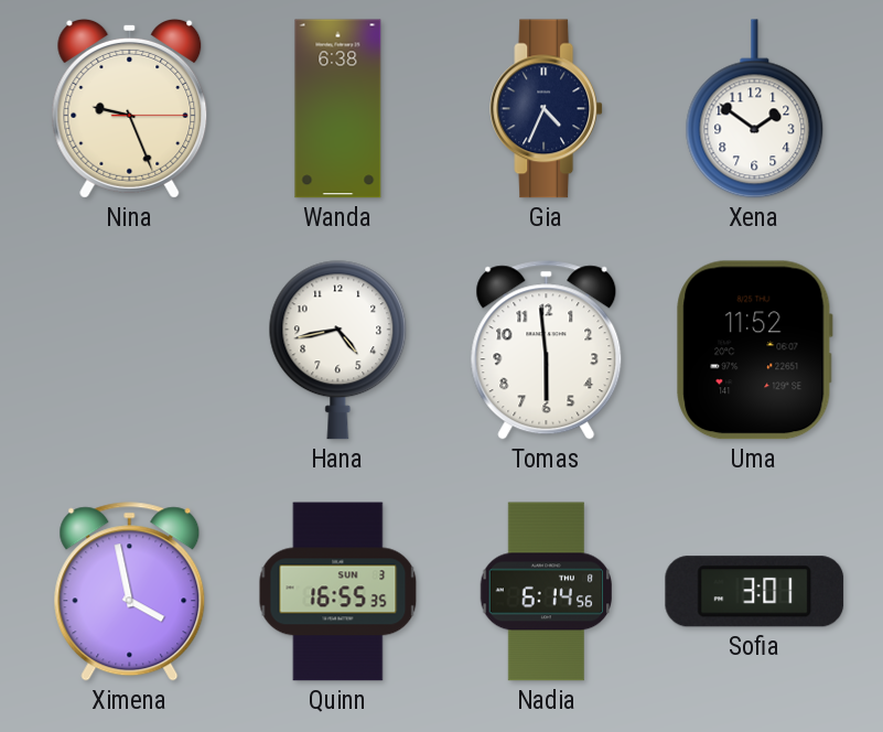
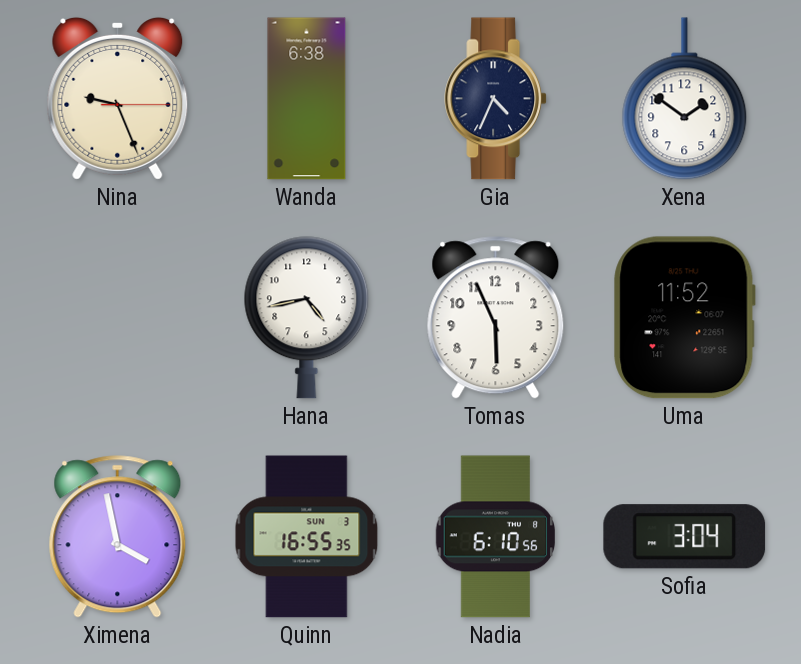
Tomas: 5:59 -> 5:56 (496, 318)
Nadia: 6:14 -> 6:10 (496, 537)
Sofia: 3:01 -> 3:04 (685, 537)
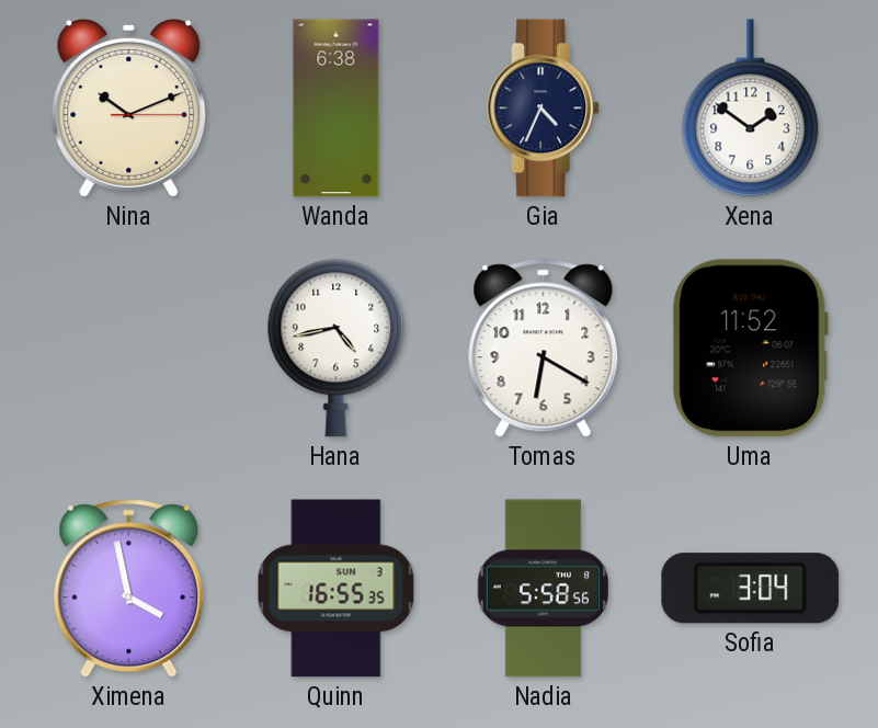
Nina: 9:26 -> 10:11 (129, 107)
Tomas: 5:56 -> 6:20 (544, 349)
Nadia: 6:10 -> 5:58 (544, 589)
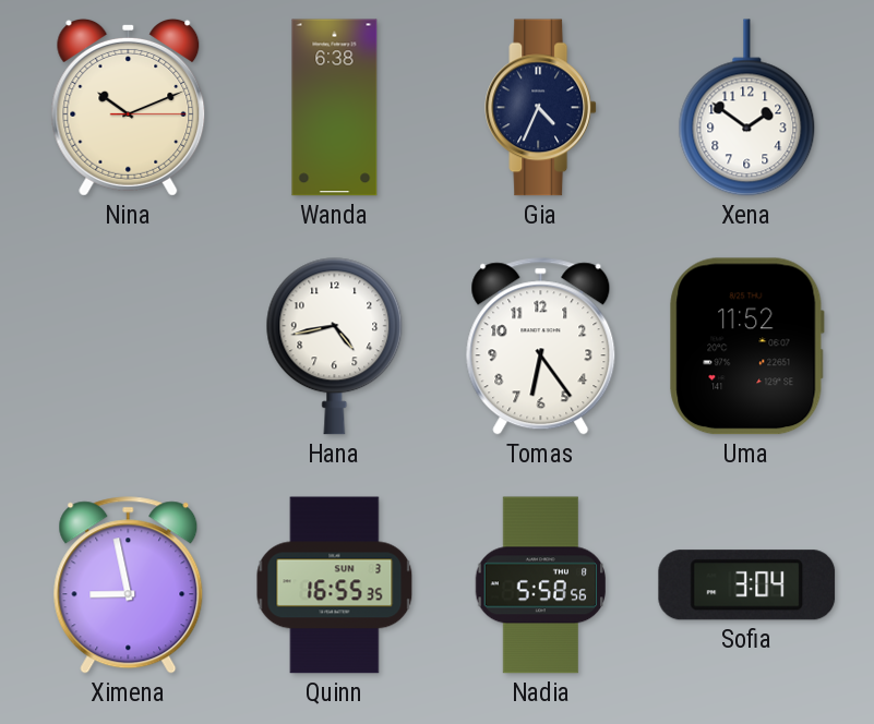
Tomas: 6:20 -> 6:24 (541, 347)
Ximena: 3:58 -> 8:58 (129, 586)
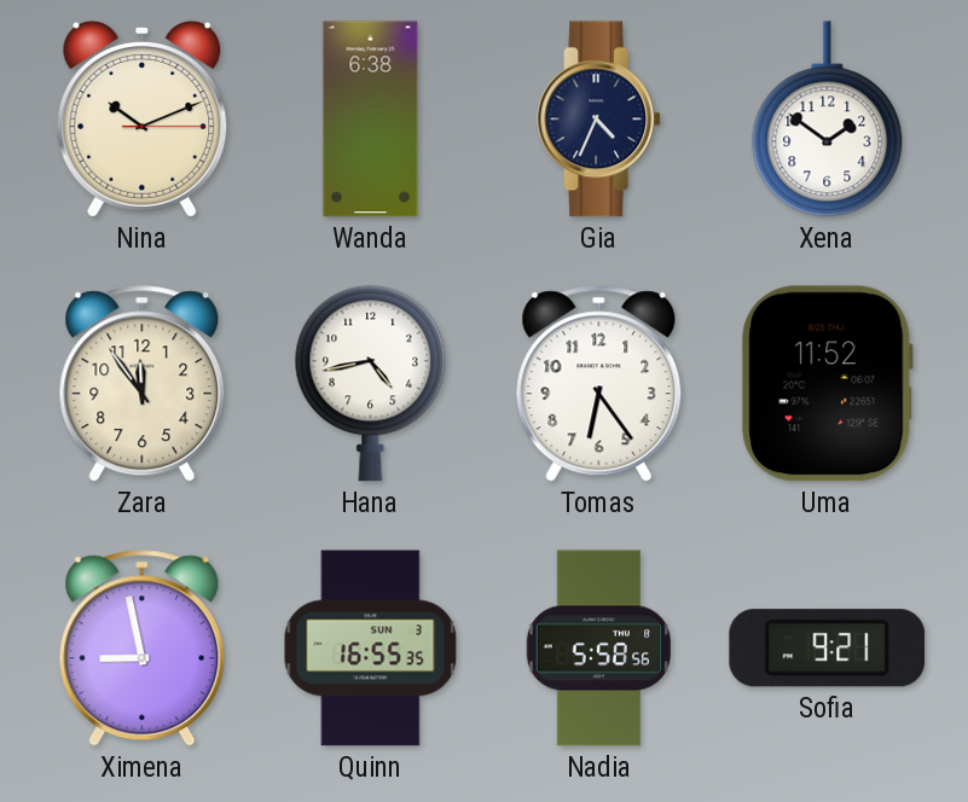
Zara: none -> 11:54 (143, 384)
Sofia: 3:04 -> 9:21 (828, 649)
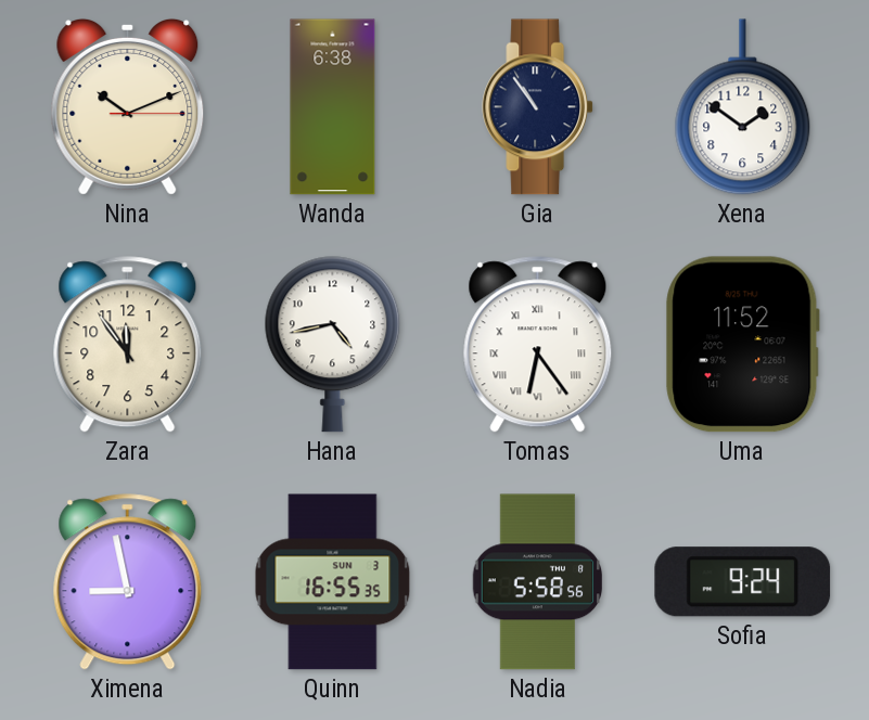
Gia: 4:34 -> 10:54 (538, 107)
Tomas numerals: Arabic -> Roman (538, 345)
Sofia: 9:21 -> 9:24 (743, 582)
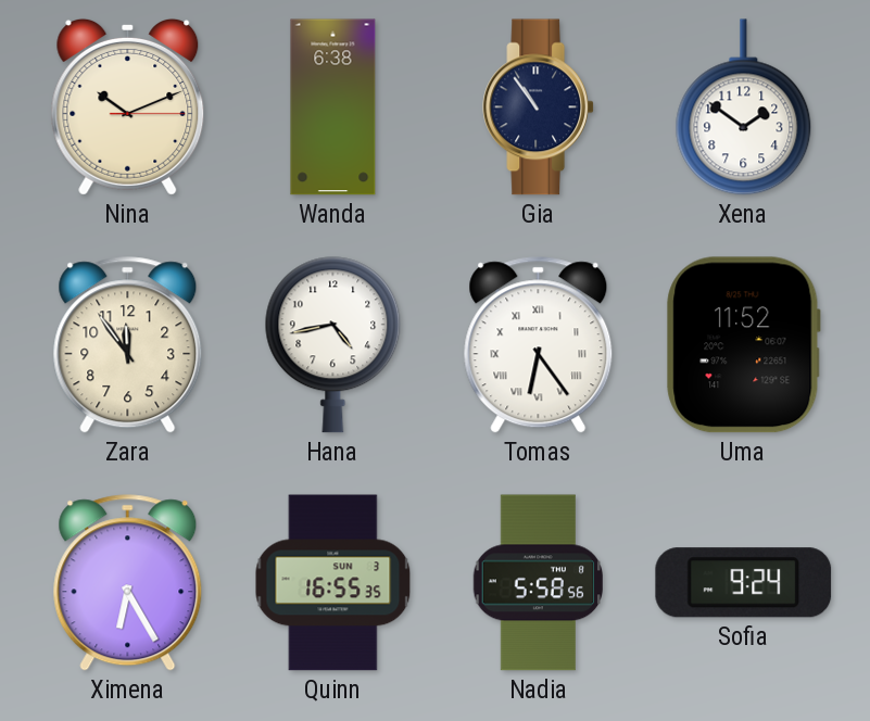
Ximena: 8:58 -> 6:25 (128, 583)
